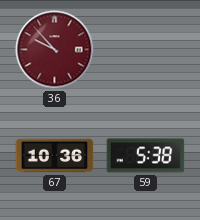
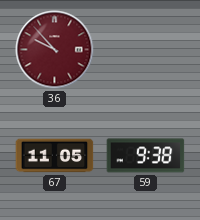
67: 10:36 -> 11:05 (55, 156)
59: 5:38 -> 9:38 (146, 156)
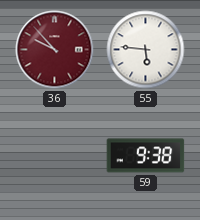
55: none -> 5:46 (146, 50)
67: 11:05 -> none (55, 156)
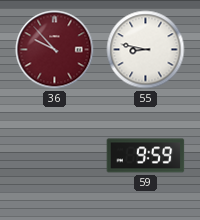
55: 5:46 -> 8:47 (146, 50)
59: 9:38 -> 9:59 (146, 156)
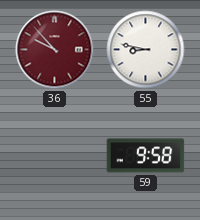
59: 9:59 -> 9:58 (146, 156)
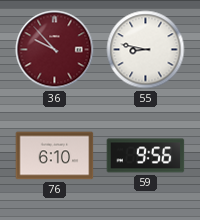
76: none -> 6:10 (55, 156)
59: 9:58 -> 9:56 (146, 156)
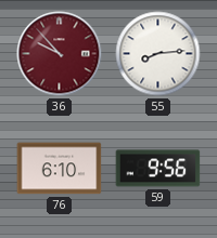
55: 8:47 -> 8:14 (158, 54)
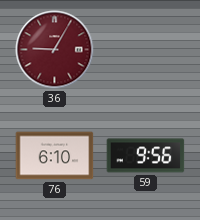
36: 9:53 -> 9:05 (55, 50)
55: 8:14 -> none (158, 54)
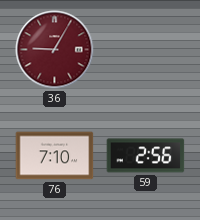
76: 6:10 -> 7:10 (55, 156)
59: 9:56 -> 2:56 (146, 156)
